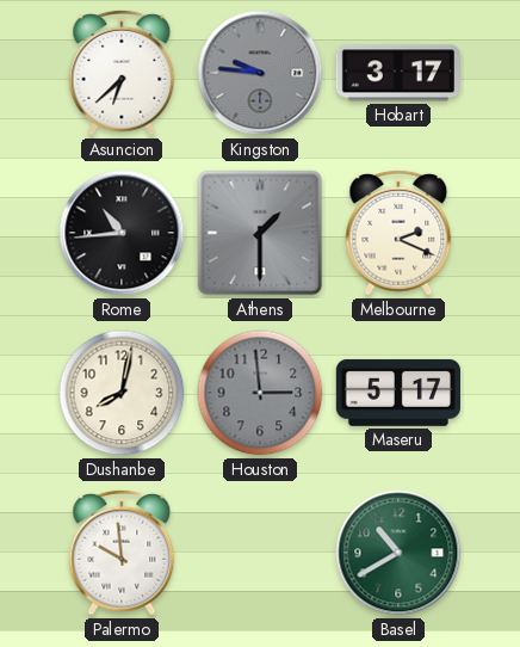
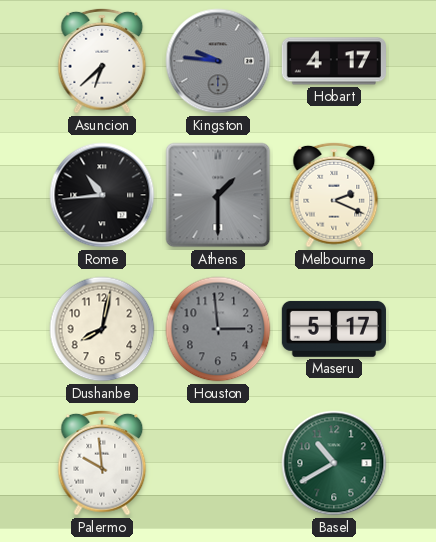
Hobart: 3:17 -> 4:17 (334, 61)
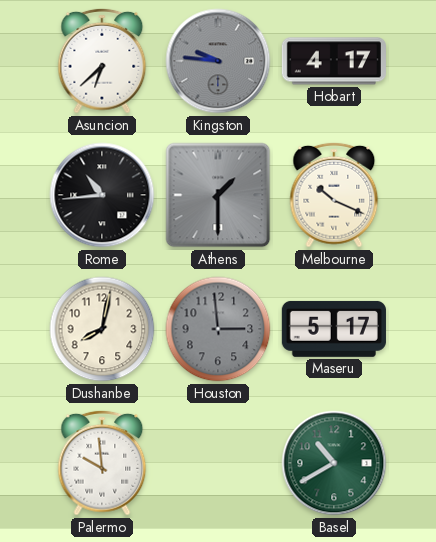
Melbourne: 2:19 -> 10:19 (334, 195)
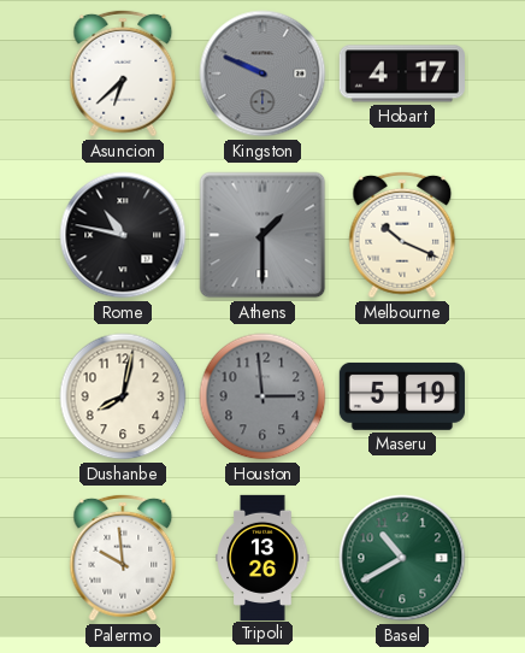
Kingston: 9:46 -> 9:49 (262, 73)
Rome: 10:44 -> 10:47 (123, 235)
Maseru: 5:17 -> 5:19 (402, 396)
Tripoli: none -> 13:26 (262, 557)
